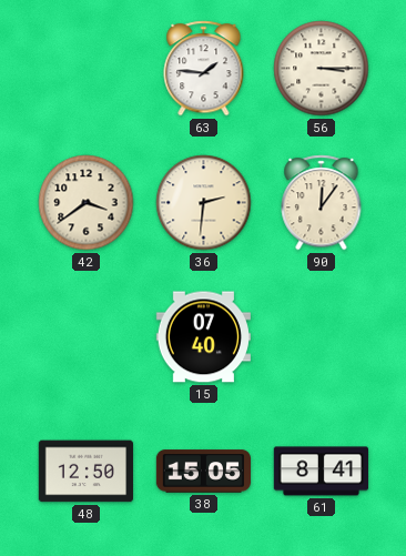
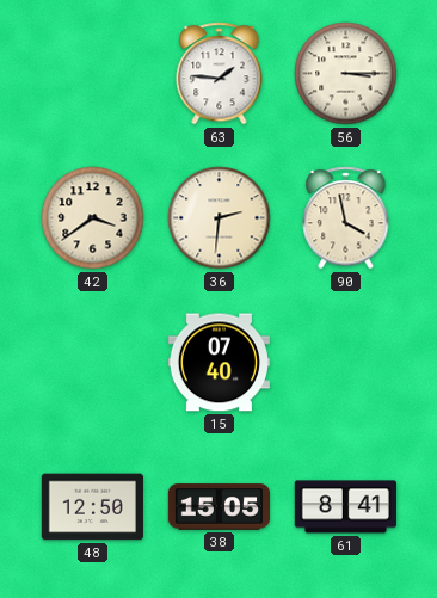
90: 12:06 -> 3:58 (346, 218)
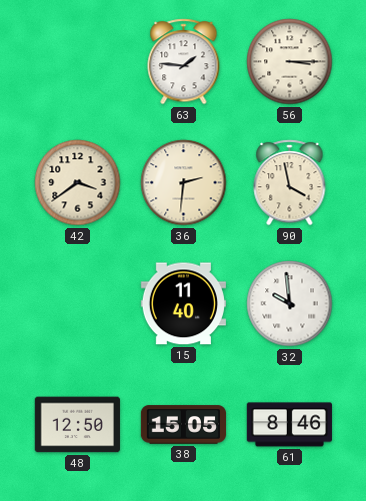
15: 07:40 -> 11:40 (183, 304)
32: none -> 9:59 (290, 304)
61: 8:41 -> 8:46 (289, 425)
